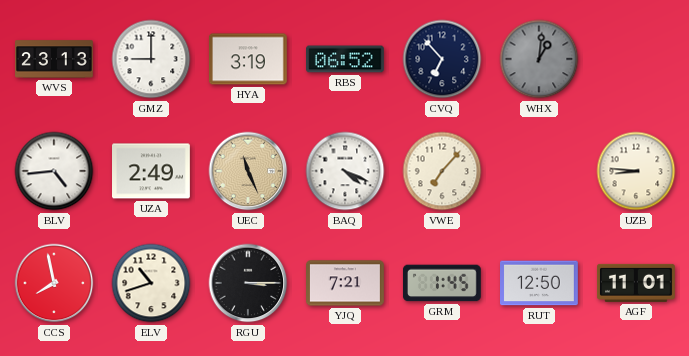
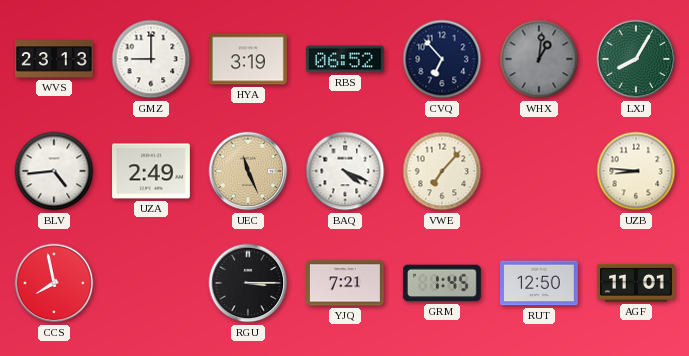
LXJ: none -> 8:05 (636, 59)
ELV: 10:42 -> none (151, 283)
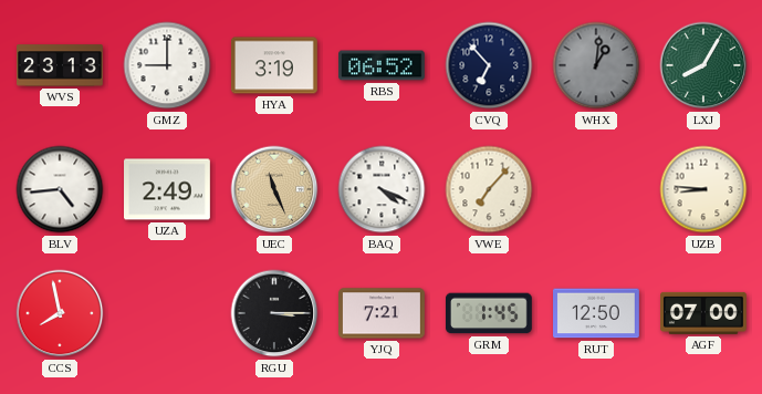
AGF: 11:01 -> 07:00 (704, 313)
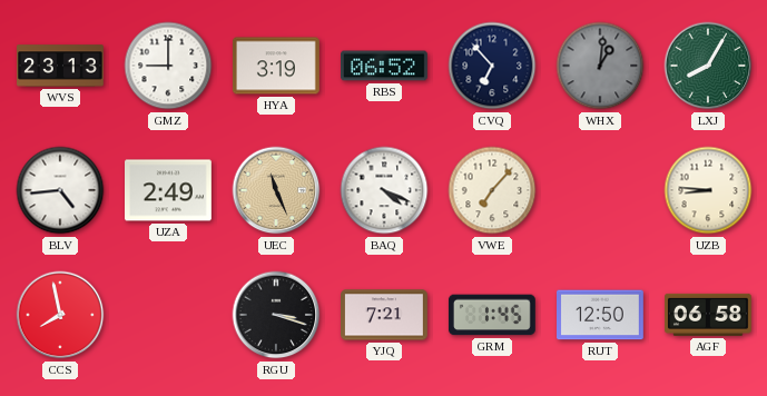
RGU: 3:15 -> 3:18 (276, 315)
AGF: 07:00 -> 06:58 (709, 315)
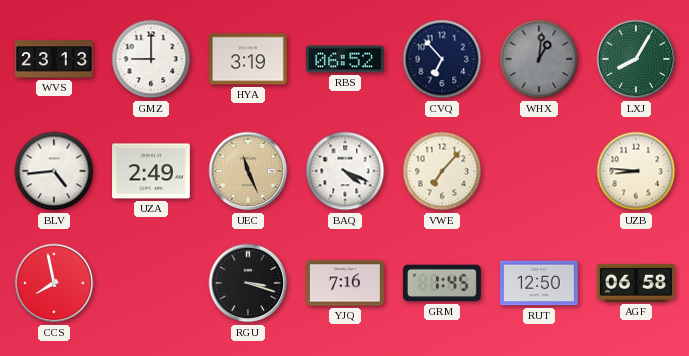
YJQ: 7:21 -> 7:16 (346, 283)
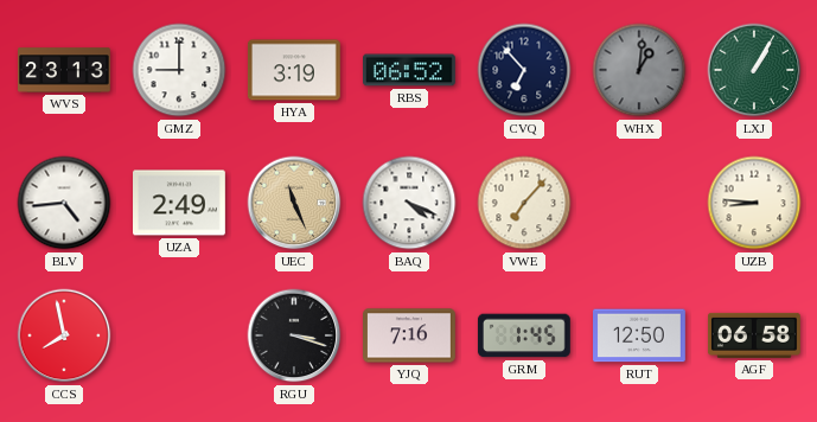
LXJ: 8:05 -> 1:05 (754, 70)
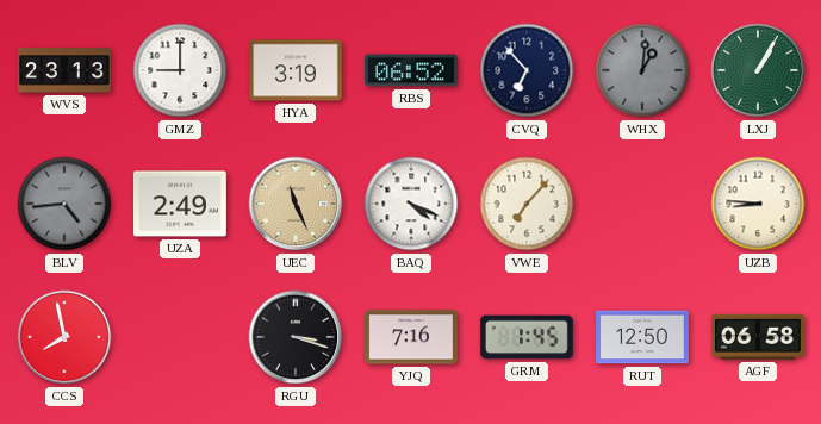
BLV dial: white -> grey (64, 204)
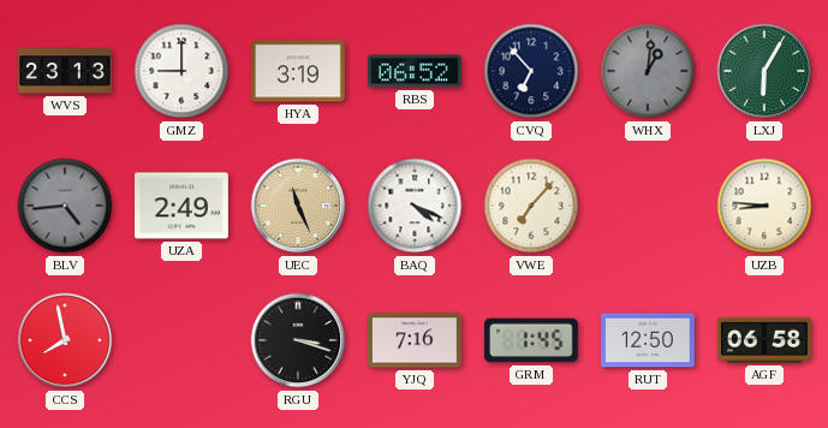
LXJ: 1:05 -> 6:05 (764, 71)
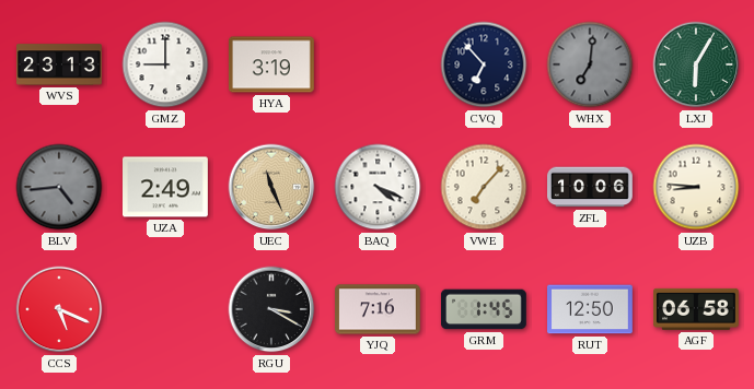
RBS: 06:52 -> none (416, 71)
WHX: 1:01 -> 7:01 (590, 64)
ZFL: none -> 10:06 (591, 187)
CCS: 7:58 -> 5:19 (59, 309)
RGU: 3:18 -> 3:20 (271, 309)
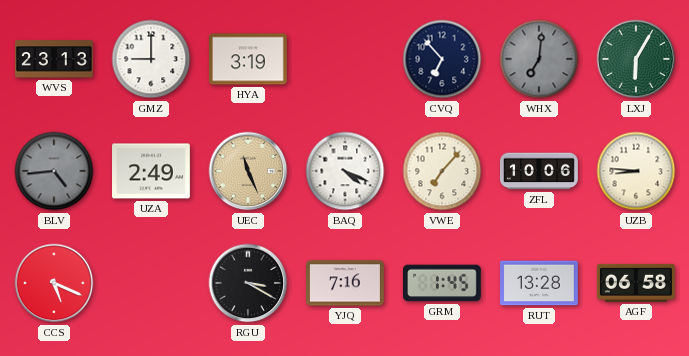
RUT: 12:50 -> 13:28 (540, 283)
